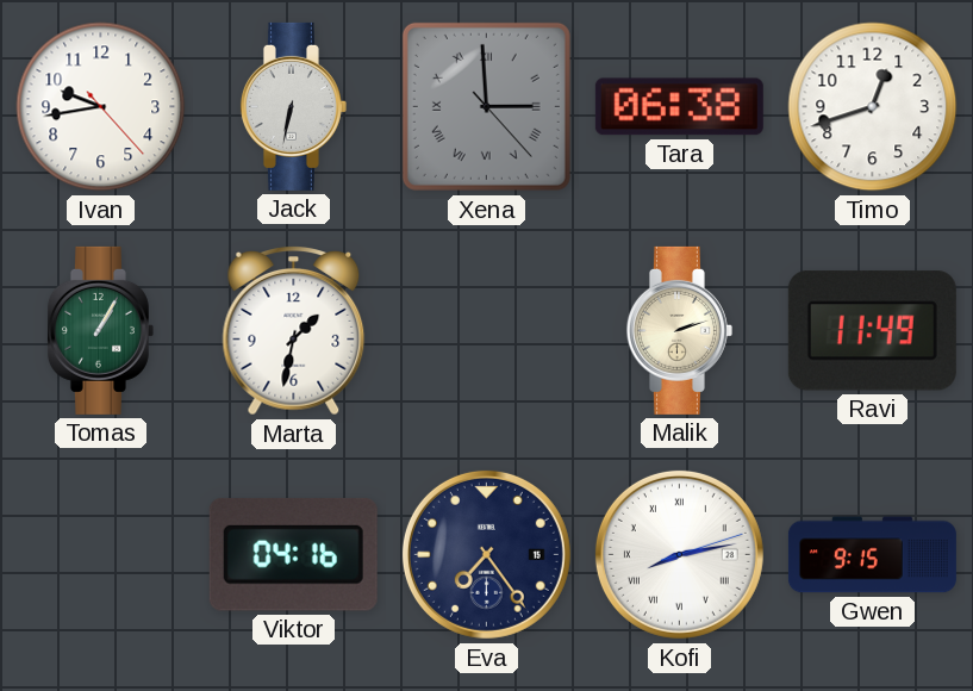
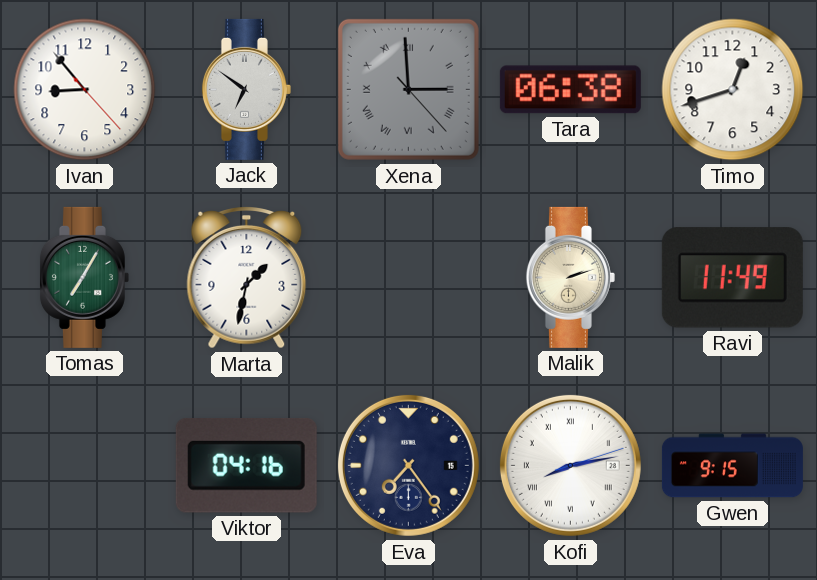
Ivan: 9:43 -> 8:53 (85, 90)
Jack: 6:32 -> 6:51 (246, 89)
Tomas: 1:05 -> 7:05 (84, 277)
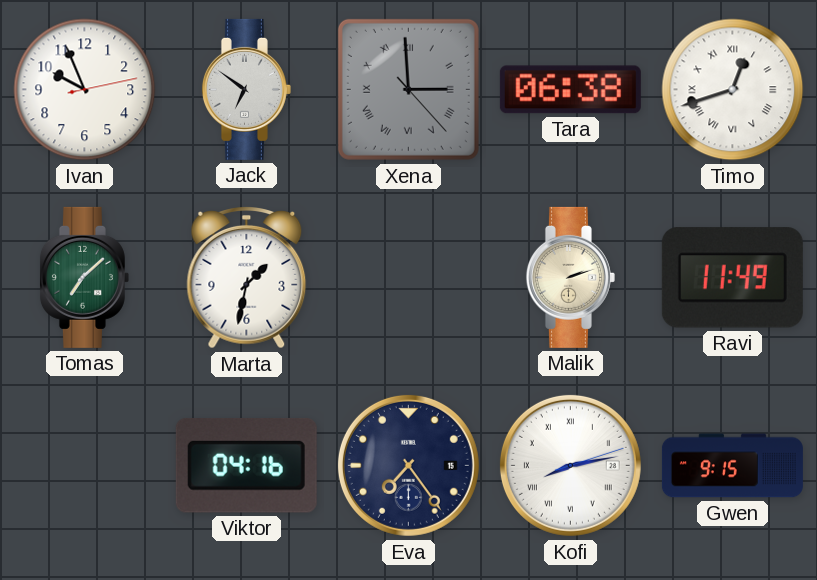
Ivan: 8:53 -> 9:56 (85, 90)
Timo numerals: Arabic -> Roman (733, 90)
Tomas: 7:05 -> 7:08 (84, 277)
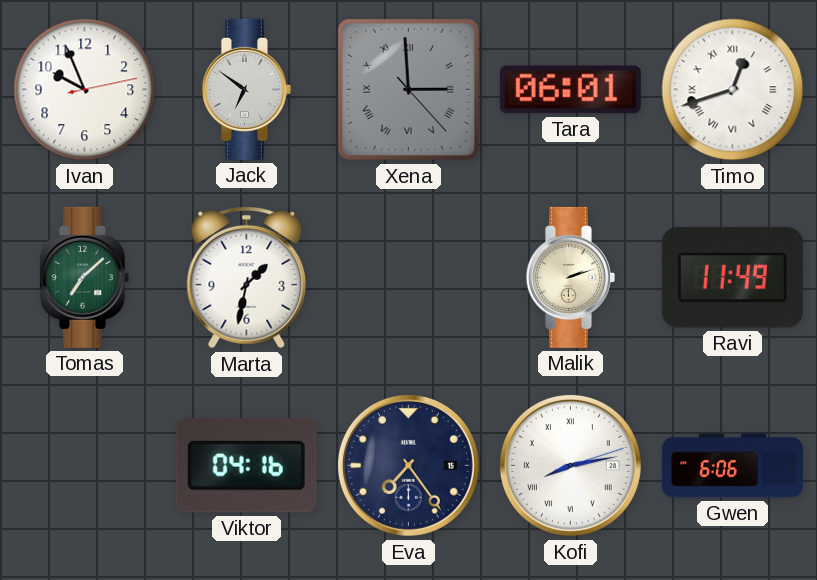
Tara: 06:38 -> 06:01 (570, 90)
Gwen: 9:15 -> 6:06 (732, 466)
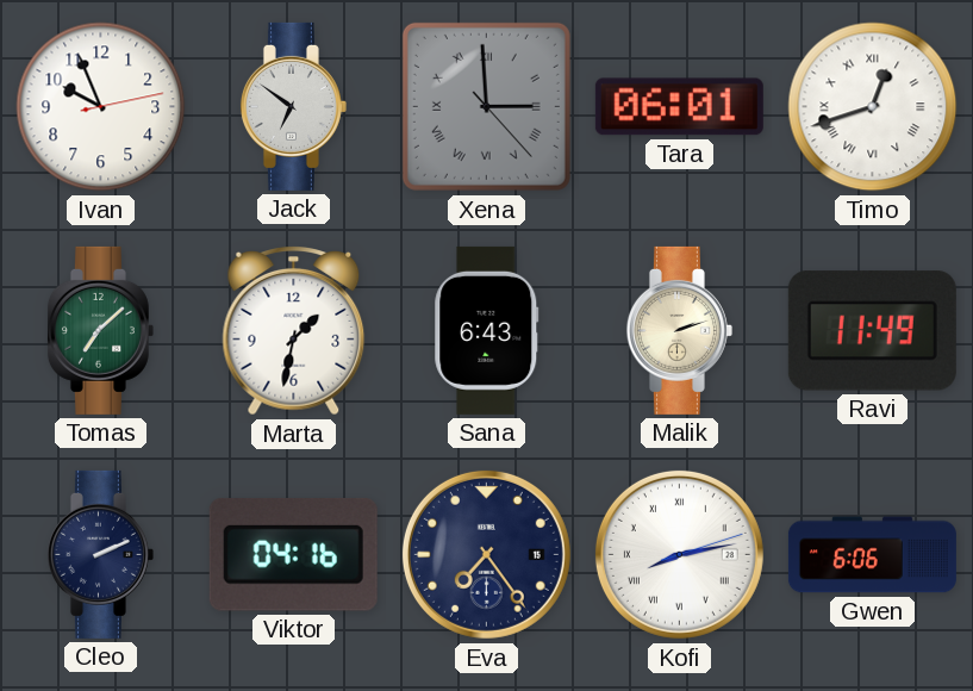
Sana: none -> 6:43 (487, 330)
Cleo: none -> 2:11 (100, 554)
